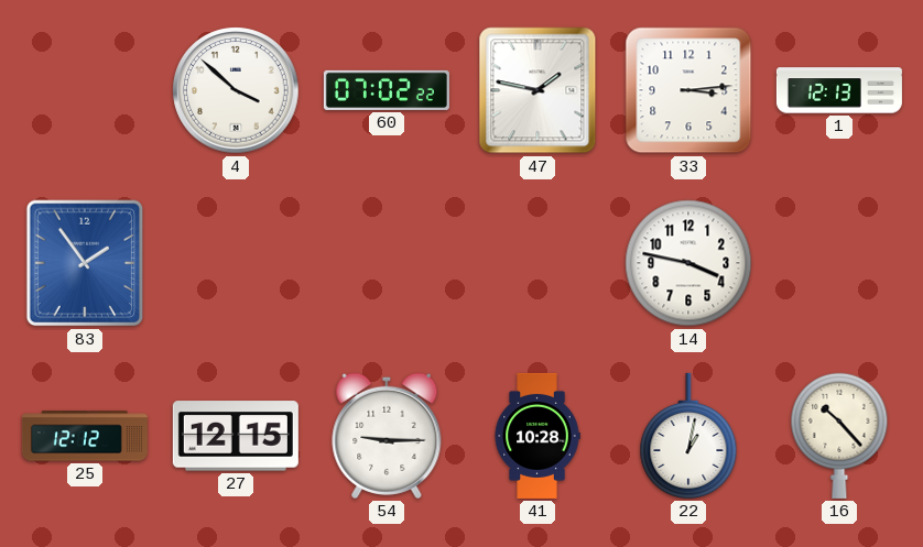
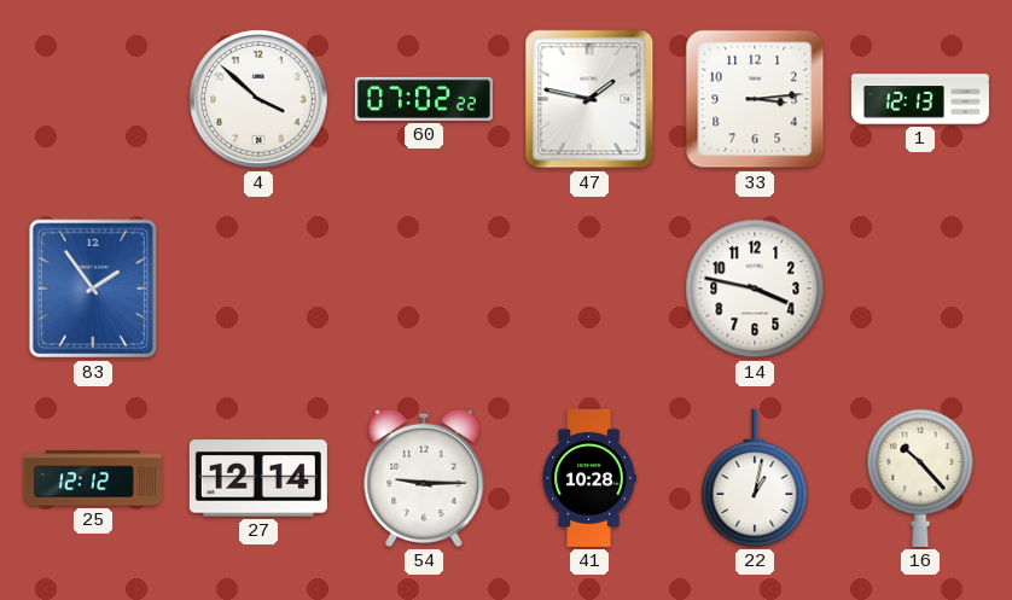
27: 12:15 -> 12:14 (258, 478)
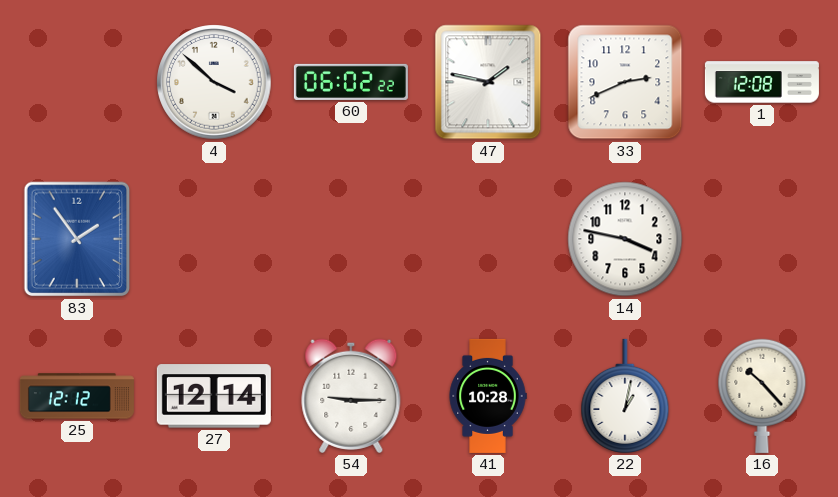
60: 07:02 -> 06:02 (351, 82)
33: 3:14 -> 2:41 (625, 82)
1: 12:13 -> 12:08 (762, 82)
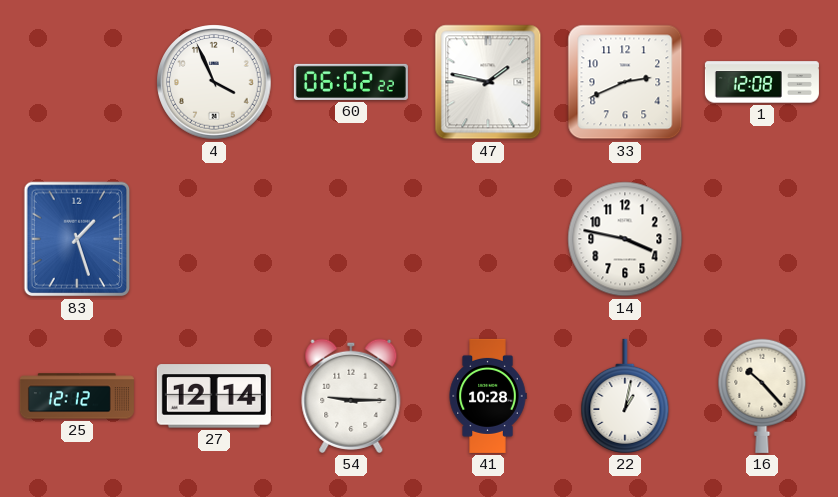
4: 3:52 -> 3:56 (214, 82)
83: 1:54 -> 1:27 (77, 239)
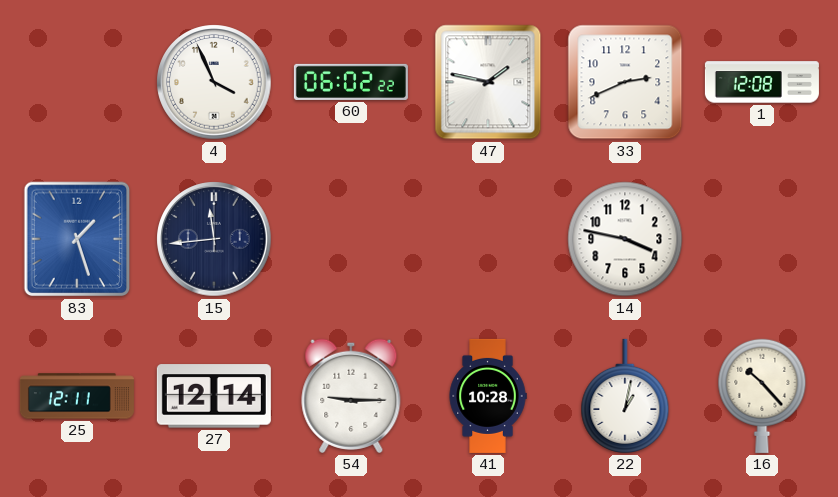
15: none -> 11:44 (214, 239)
25: 12:12 -> 12:11 (77, 396)
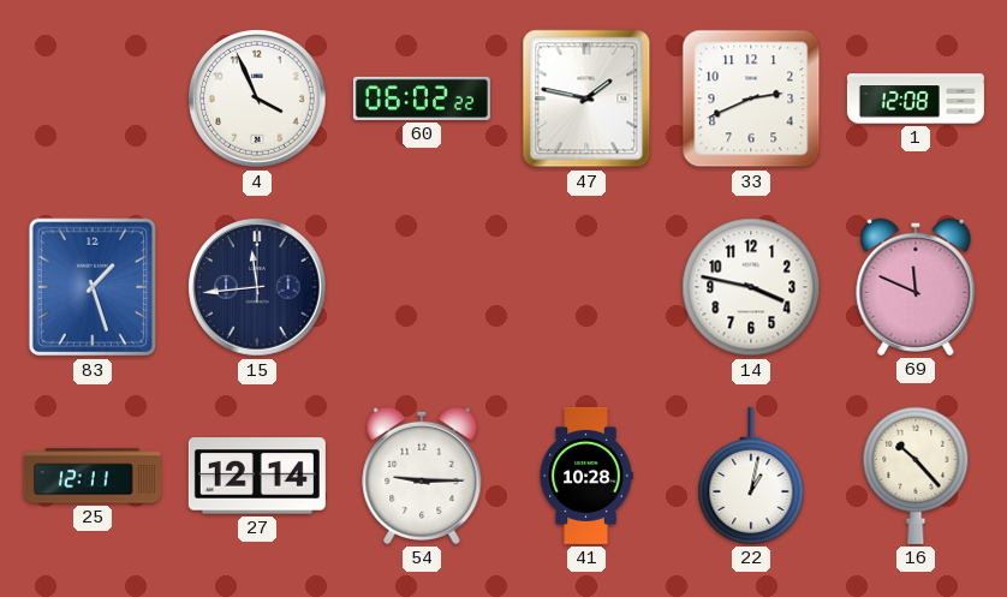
69: none -> 11:49 (916, 287)
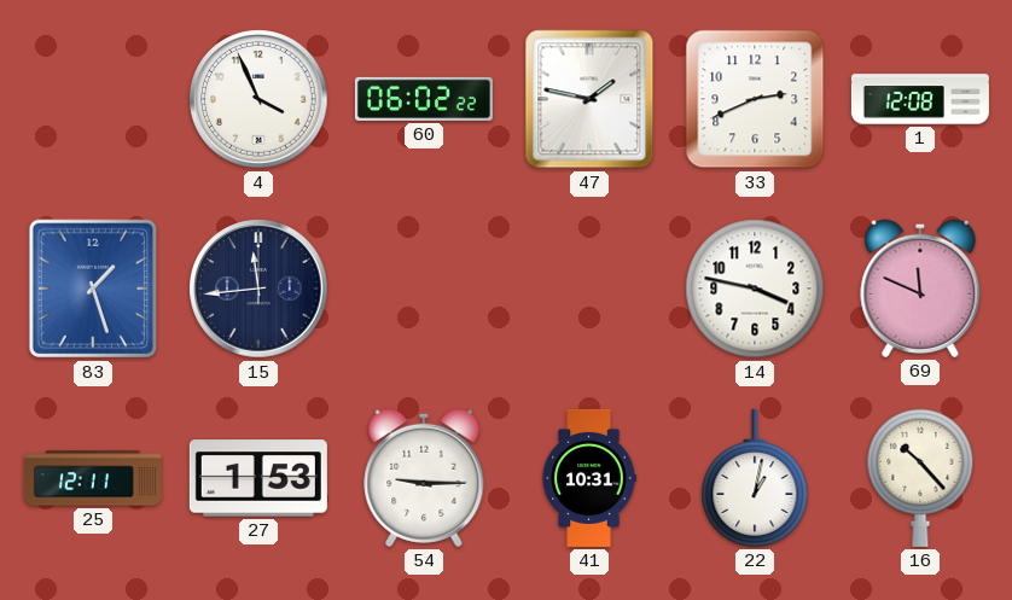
27: 12:14 -> 1:53 (258, 478)
41: 10:28 -> 10:31 (589, 478)
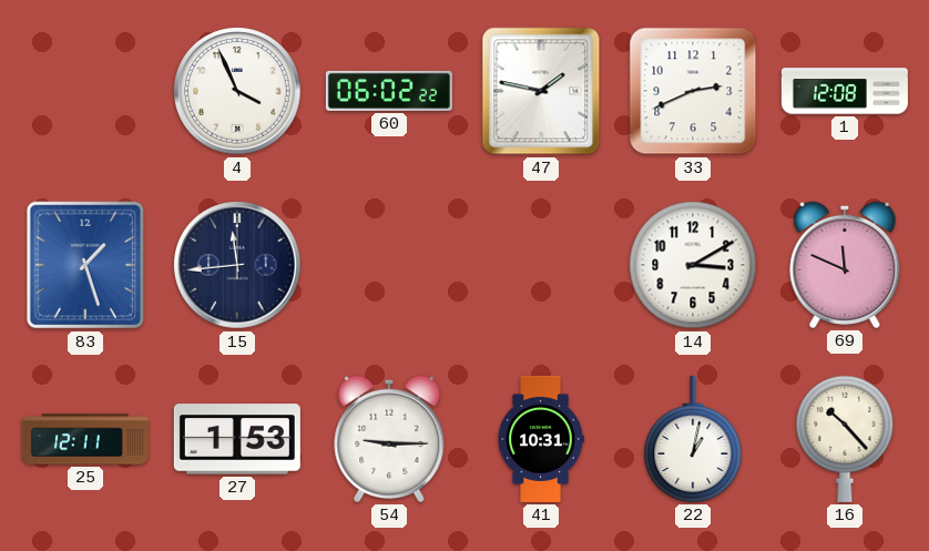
14: 3:47 -> 3:10 (693, 265)
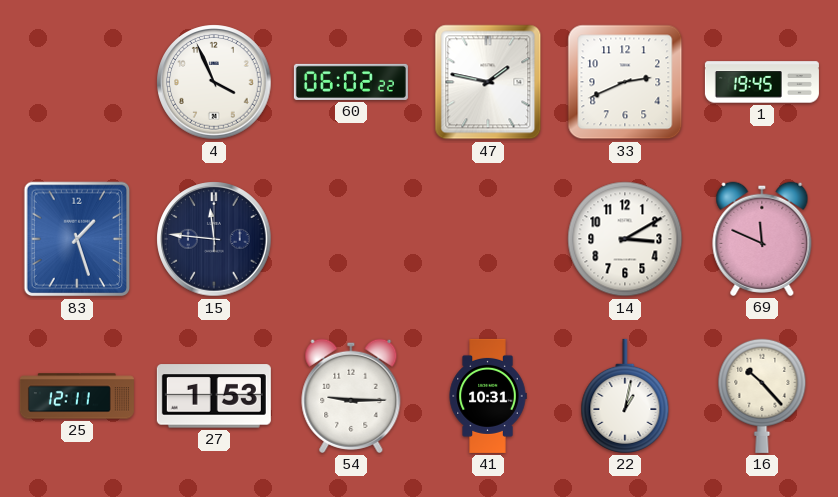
1: 12:08 -> 19:45 (762, 82)
15: 11:44 -> 11:46 (214, 239)
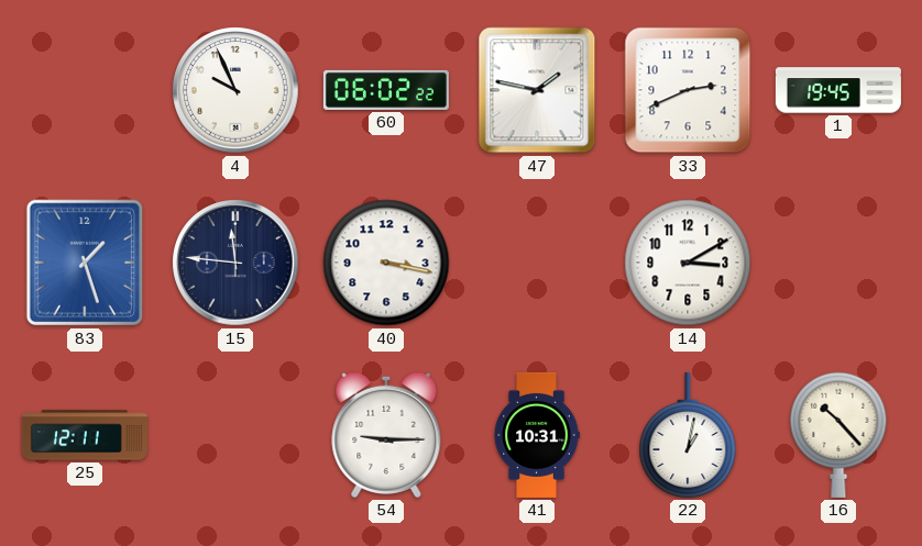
4: 3:56 -> 9:56 (235, 90)
40: none -> 3:17 (386, 263)
69: 11:49 -> none (762, 239)
27: 1:53 -> none (214, 396)
